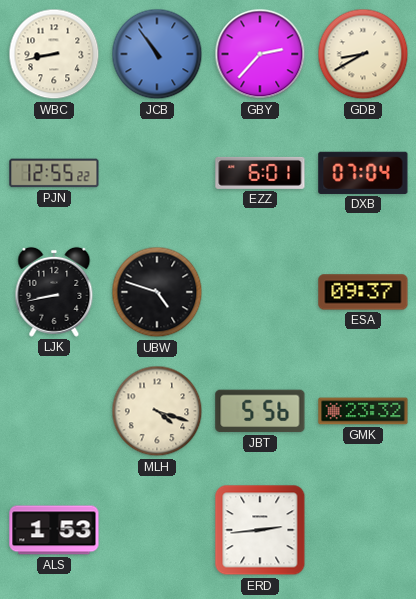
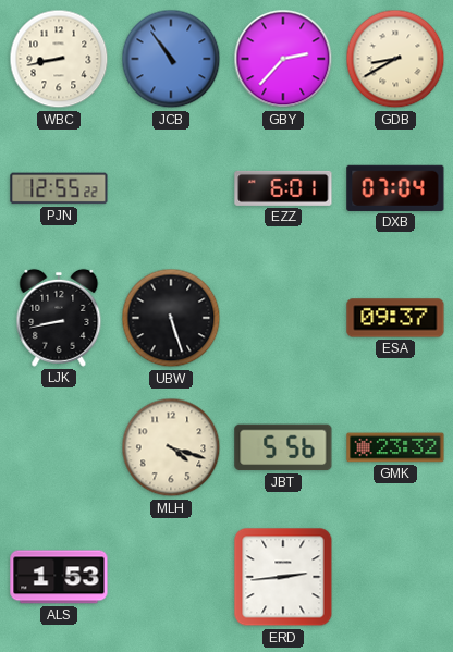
UBW: 4:48 -> 5:27 (171, 318)
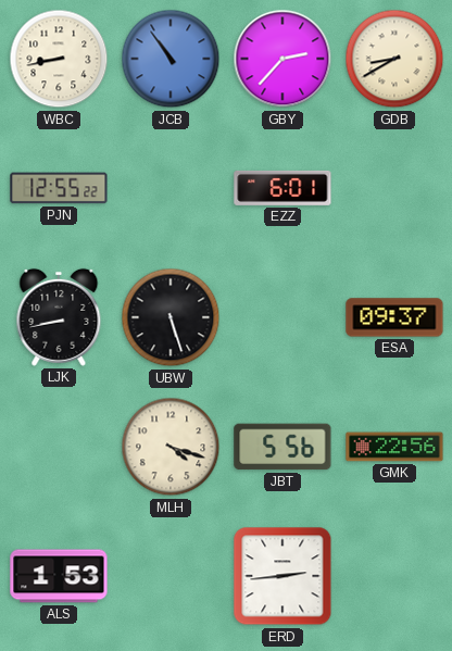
DXB: 07:04 -> none (395, 188)
GMK: 23:32 -> 22:56 (394, 447)
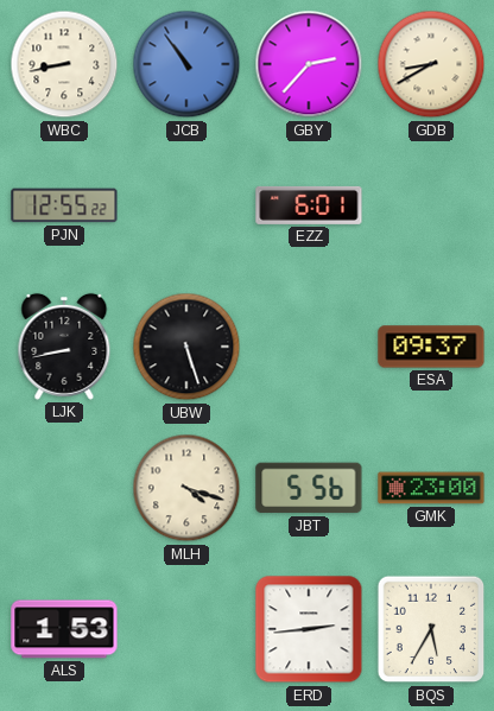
GMK: 22:56 -> 23:00 (431, 488)
BQS: none -> 5:35 (431, 629)
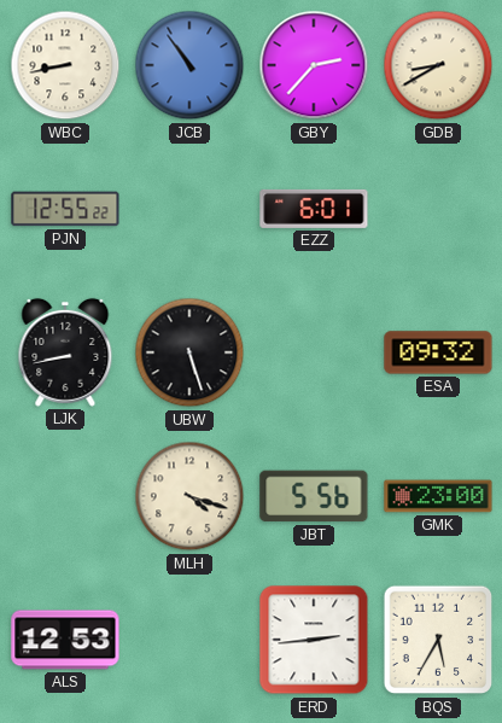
ESA: 09:37 -> 09:32 (438, 352)
ALS: 1:53 -> 12:53 (65, 640)
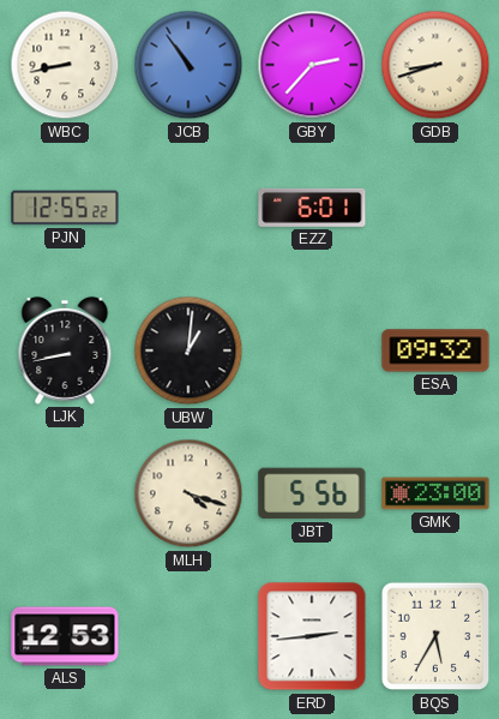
GDB: 8:40 -> 8:42 (435, 65)
UBW: 5:27 -> 1:01 (188, 350)
